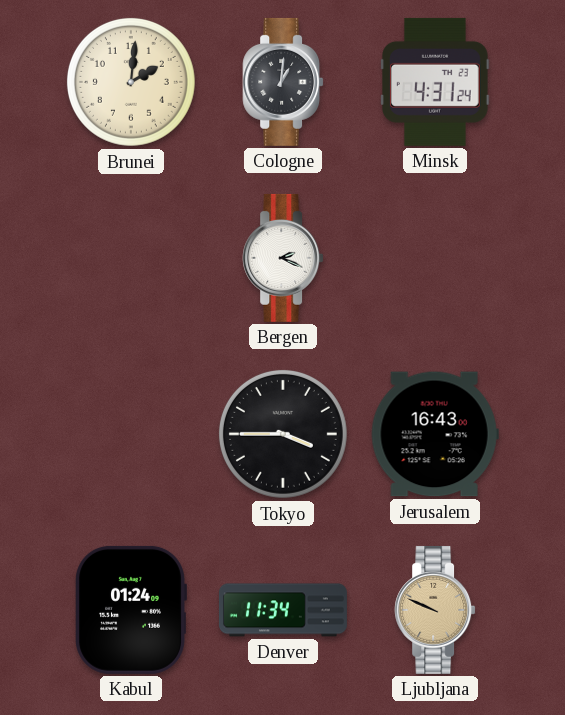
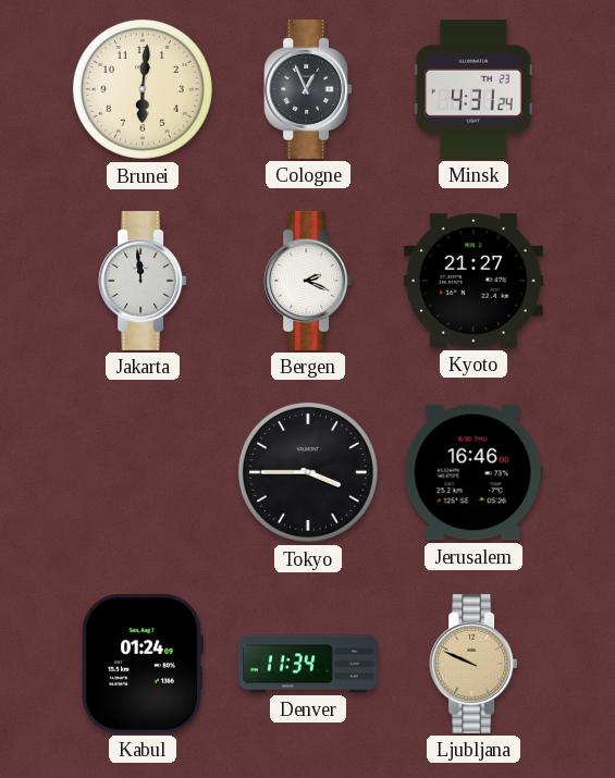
Brunei: 2:01 -> 6:01 (143, 89)
Cologne: 1:01 -> 12:56 (308, 89)
Jakarta: none -> 11:59 (143, 281)
Kyoto: none -> 21:27 (473, 281)
Jerusalem: 16:43 -> 16:46 (473, 472)
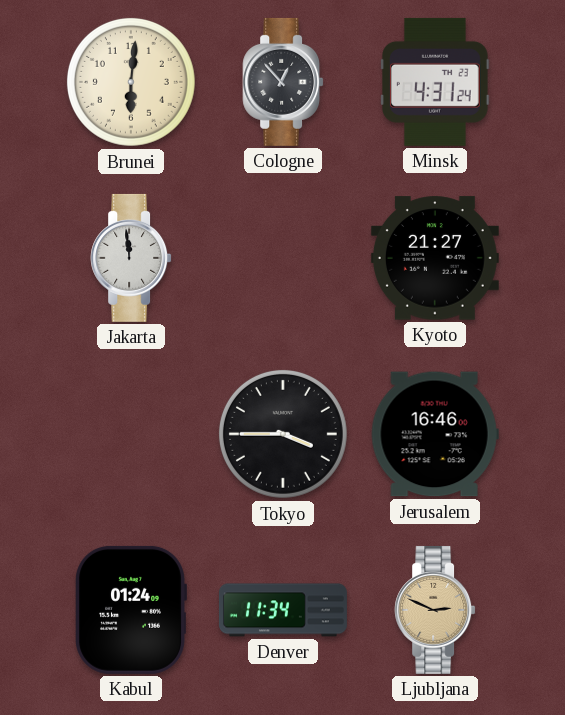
Cologne: 12:56 -> 12:53 (283, 82)
Bergen: 2:19 -> none (308, 281)
Ljubljana: 9:49 -> 2:49 (435, 610)
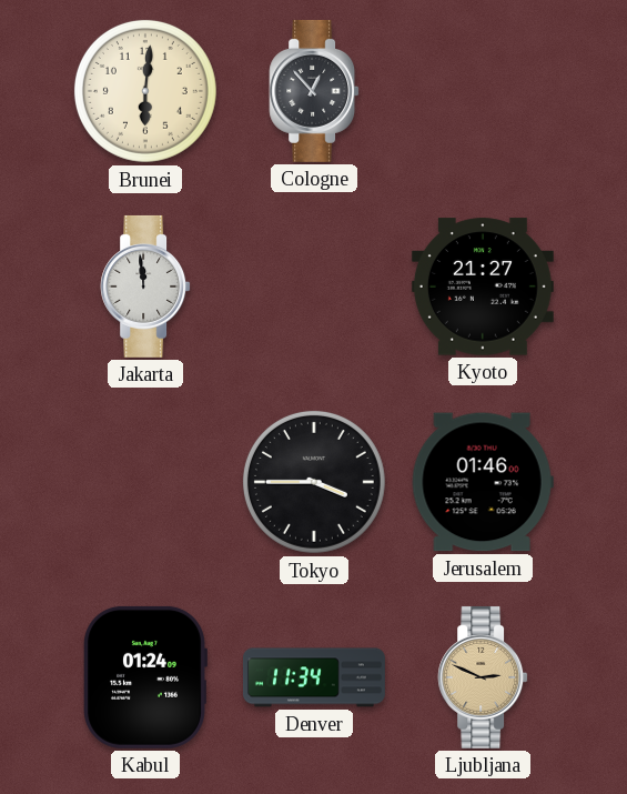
Minsk: 4:31 -> none (436, 82)
Jerusalem: 16:46 -> 01:46 (483, 482)
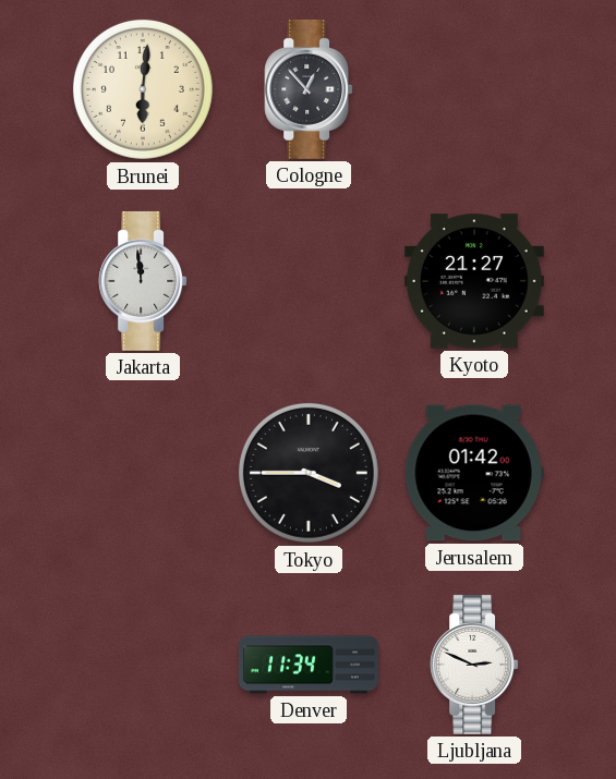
Jerusalem: 01:46 -> 01:42 (474, 473)
Kabul: 01:24 -> none (145, 677)
Ljubljana dial: champagne -> white (474, 665)
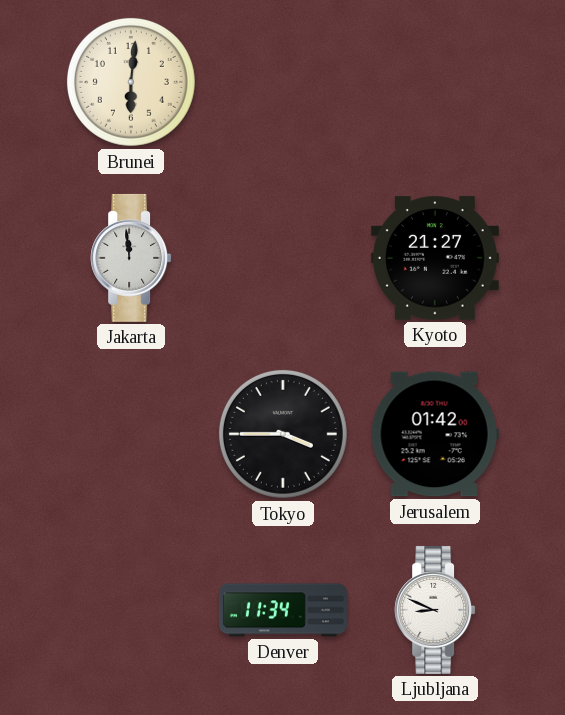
Cologne: 12:53 -> none (309, 89)
Ljubljana: 2:49 -> 8:49 (435, 610)
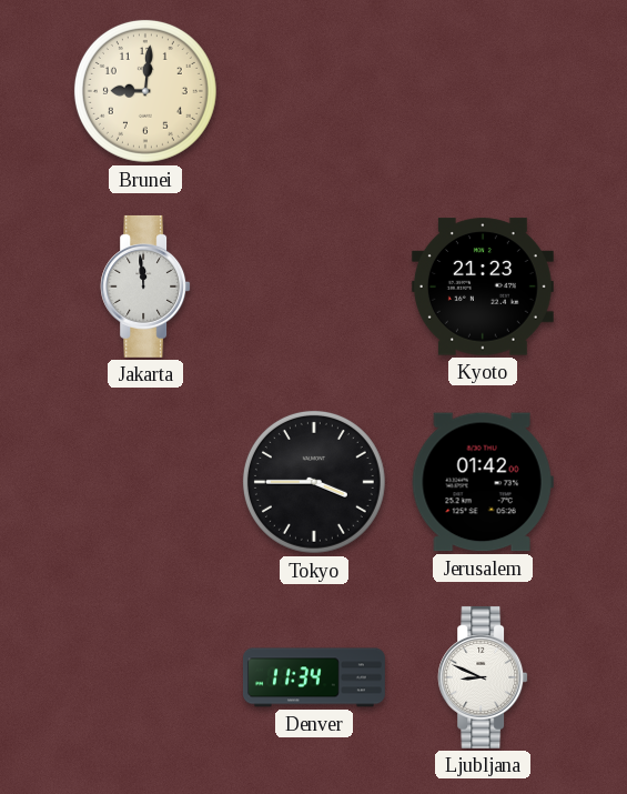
Brunei: 6:01 -> 9:01 (145, 91)
Kyoto: 21:27 -> 21:23 (483, 287)
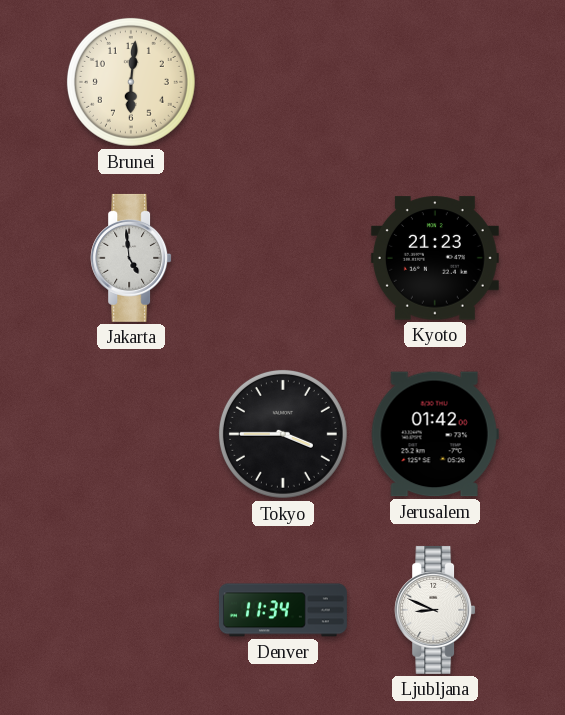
Brunei: 9:01 -> 6:01 (131, 82)
Jakarta: 11:59 -> 4:59 (131, 258)
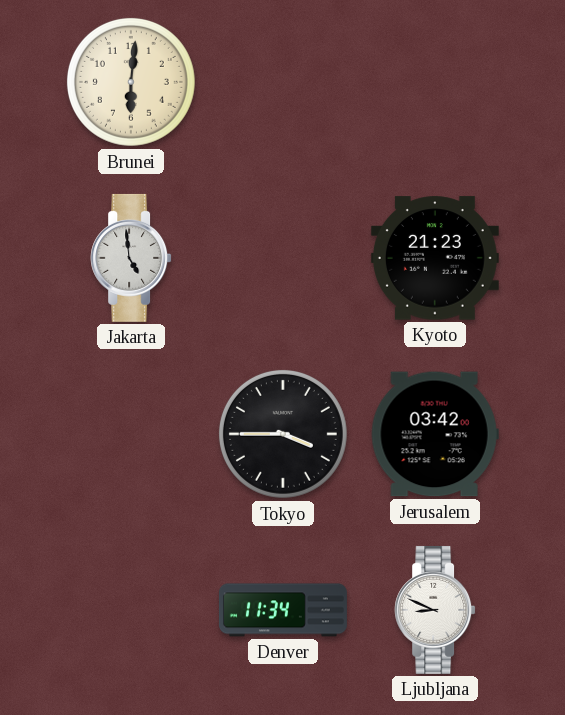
Jerusalem: 01:42 -> 03:42 (435, 434)
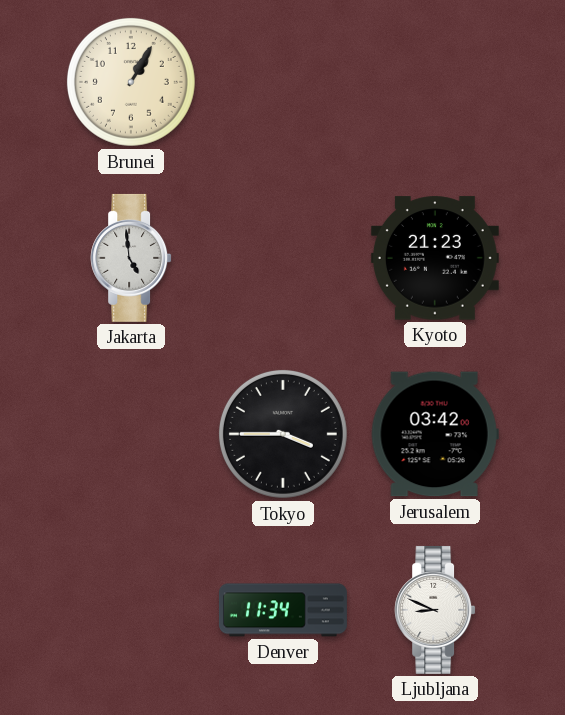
Brunei: 6:01 -> 1:05 (131, 82)
